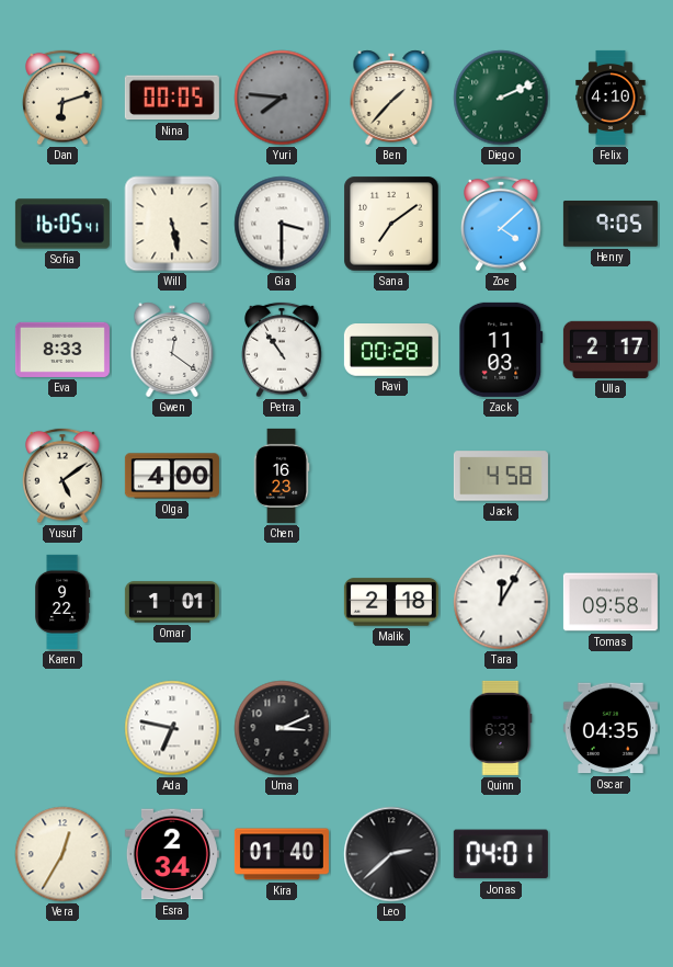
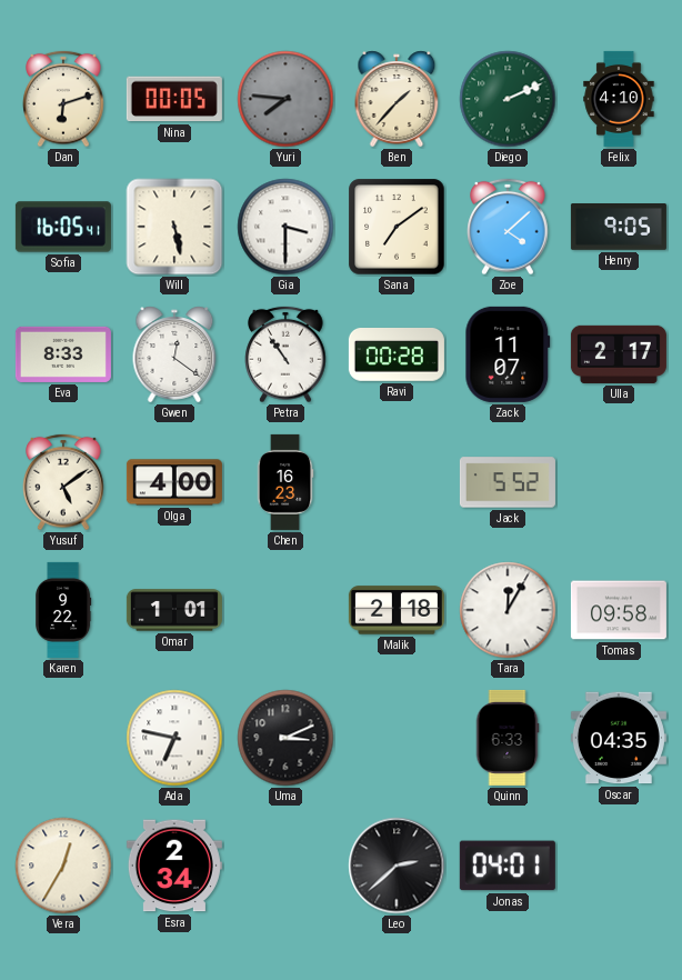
Zack: 11:03 -> 11:07 (508, 354)
Jack: 4:58 -> 5:52 (508, 482)
Kira: 01:40 -> none (282, 854)
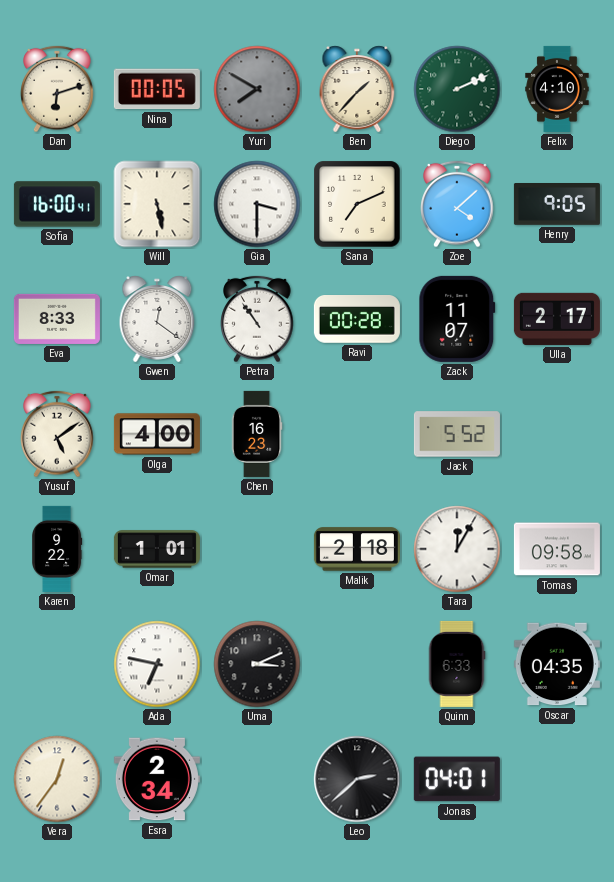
Yuri: 7:46 -> 7:50 (257, 89)
Sofia: 16:05 -> 16:00 (57, 204)
Sana: 7:09 -> 7:11 (357, 204)
Vera: 12:35 -> 12:36 (57, 779)
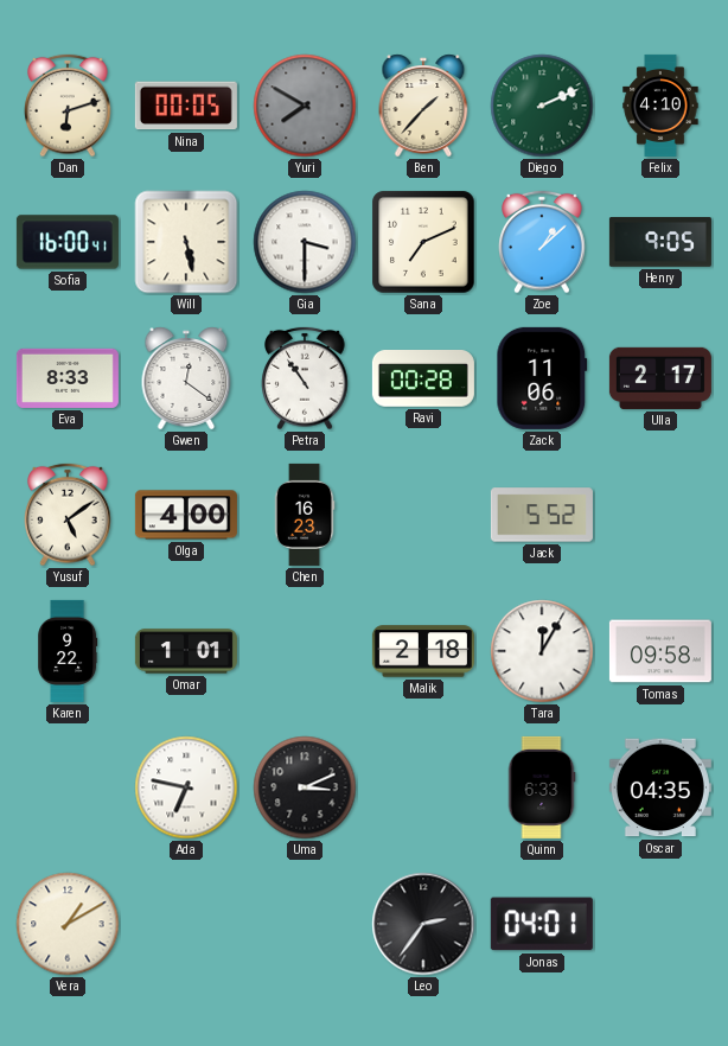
Zoe: 4:08 -> 1:08 (542, 242)
Zack: 11:07 -> 11:06 (542, 378)
Vera: 12:36 -> 1:10 (68, 924)
Esra: 2:34 -> none (157, 779)
Leo: 2:38 -> 2:36 (423, 924)
